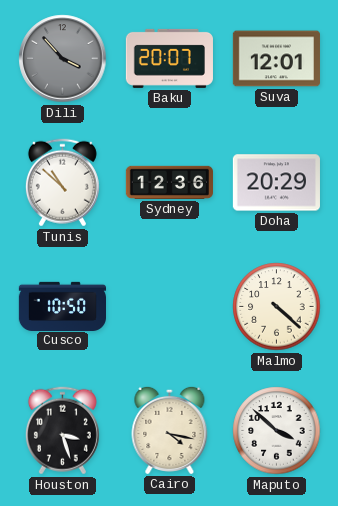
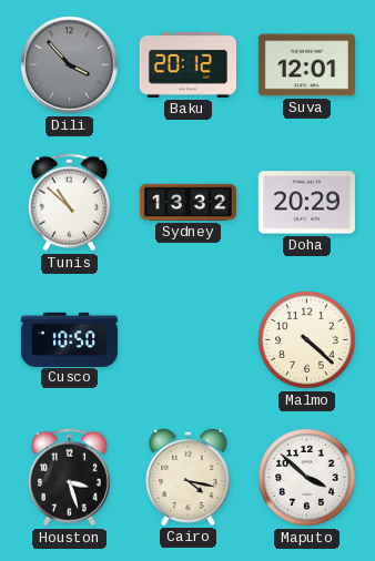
Baku: 20:07 -> 20:12 (187, 64)
Sydney: 12:36 -> 13:32 (187, 202)
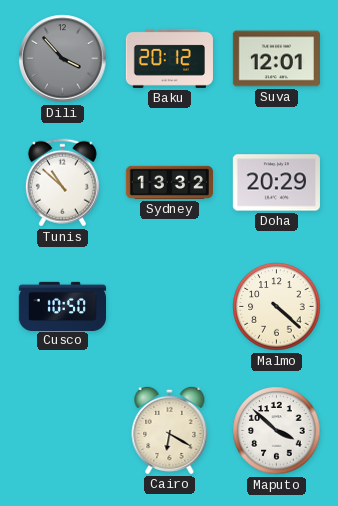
Houston: 3:27 -> none (69, 478)
Cairo: 4:17 -> 6:20 (170, 430)
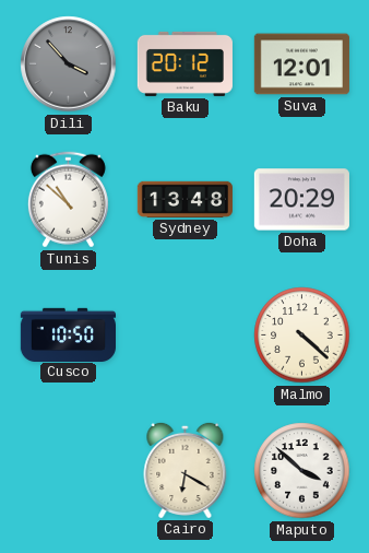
Sydney: 13:32 -> 13:48 (184, 199)
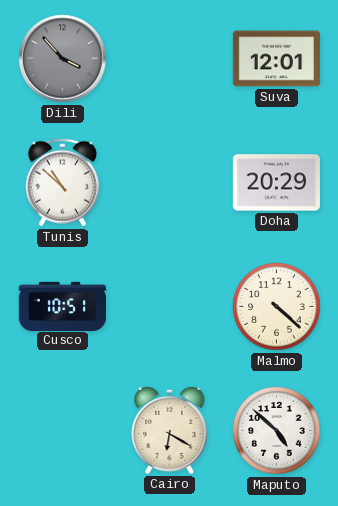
Baku: 20:12 -> none (184, 63)
Sydney: 13:48 -> none (184, 199)
Cusco: 10:50 -> 10:51 (62, 306)
Maputo: 3:52 -> 4:52 (277, 431)
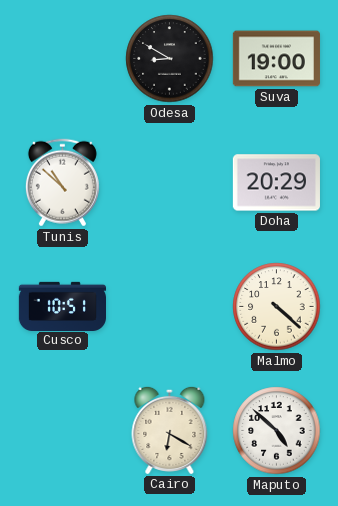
Dili: 3:53 -> none (63, 59)
Odesa: none -> 8:50 (170, 59)
Suva: 12:01 -> 19:00 (276, 59)
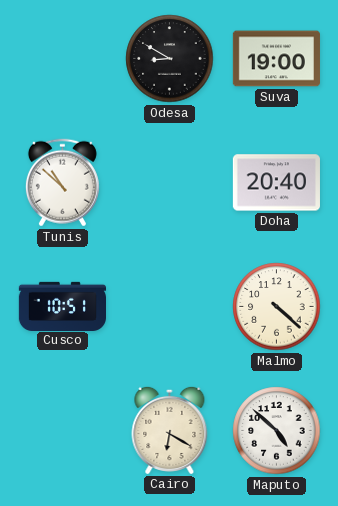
Doha: 20:29 -> 20:40 (276, 183)
